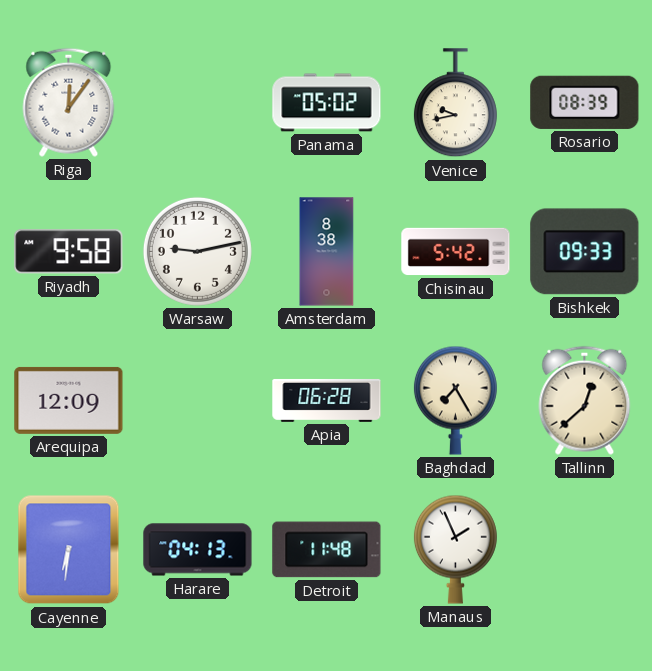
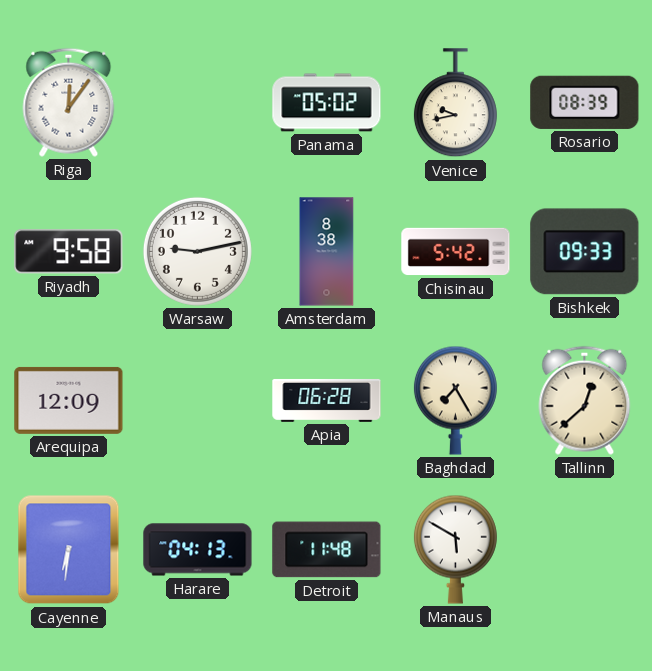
Manaus: 1:56 -> 5:50 (455, 549)
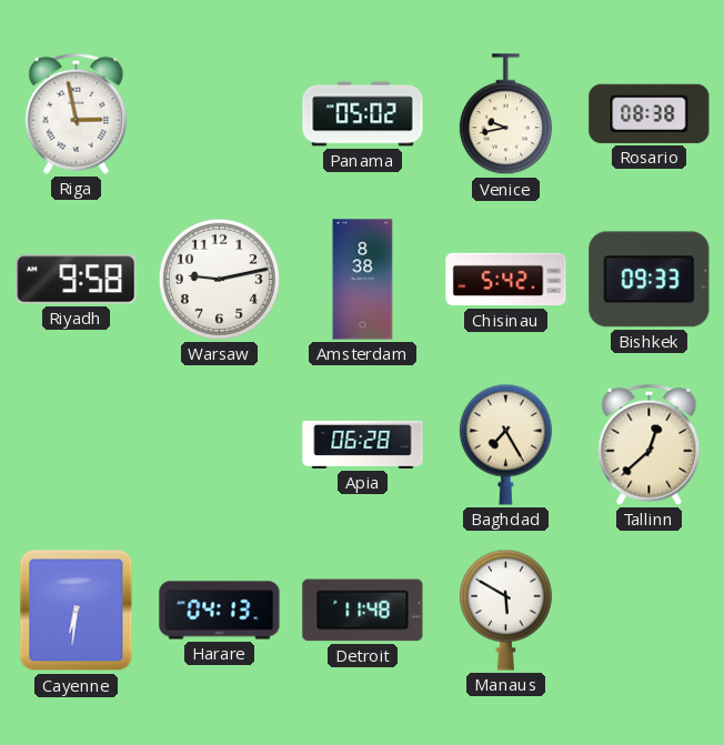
Riga: 12:06 -> 2:58 (77, 113)
Rosario: 08:39 -> 08:38 (650, 113)
Arequipa: 12:09 -> none (69, 400)
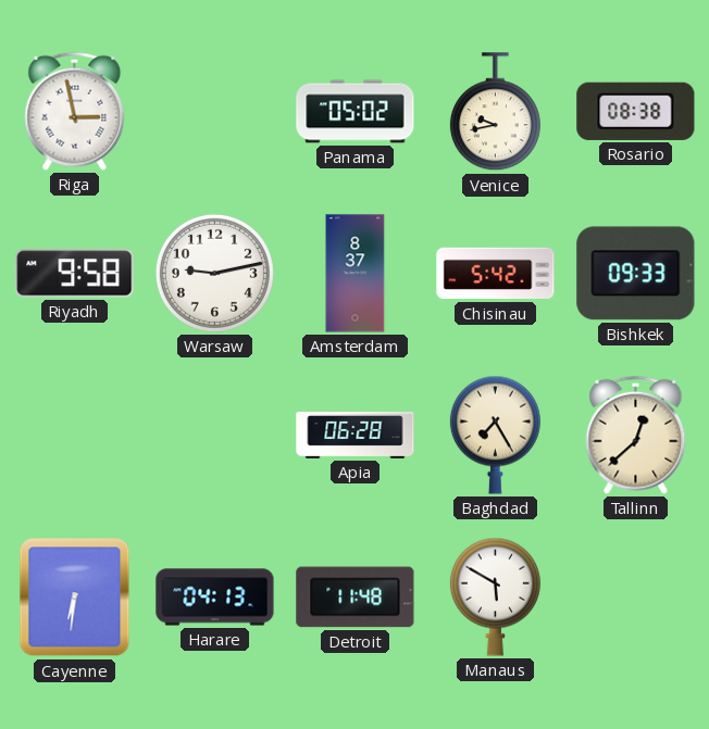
Amsterdam: 8:38 -> 8:37 (356, 274)
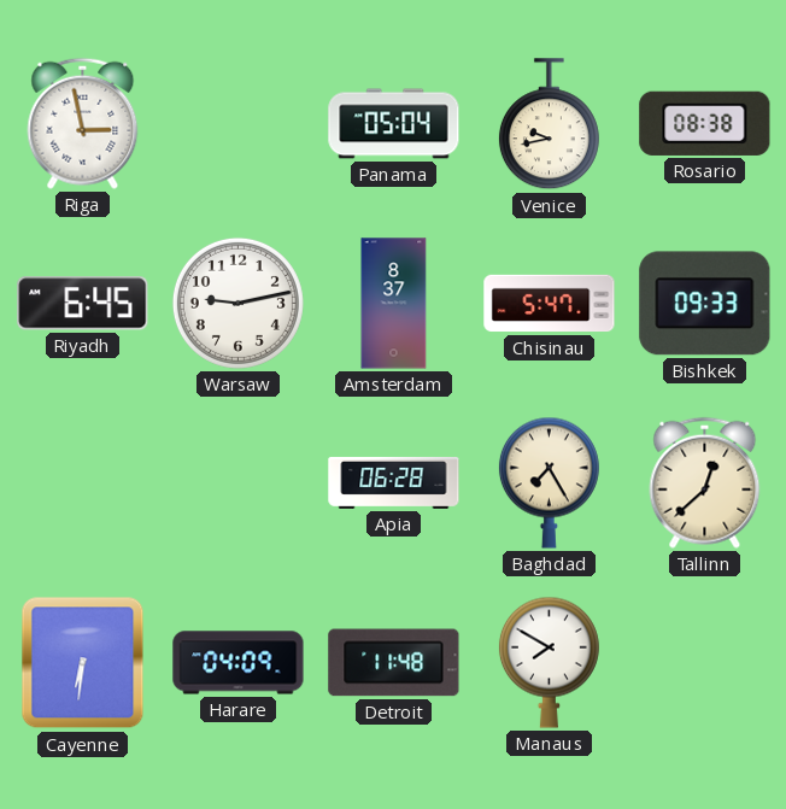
Panama: 05:02 -> 05:04 (394, 124)
Riyadh: 9:58 -> 6:45 (83, 304)
Chisinau: 5:42 -> 5:47 (550, 304)
Harare: 04:13 -> 04:09 (239, 663)
Manaus: 5:50 -> 7:50 (549, 662)
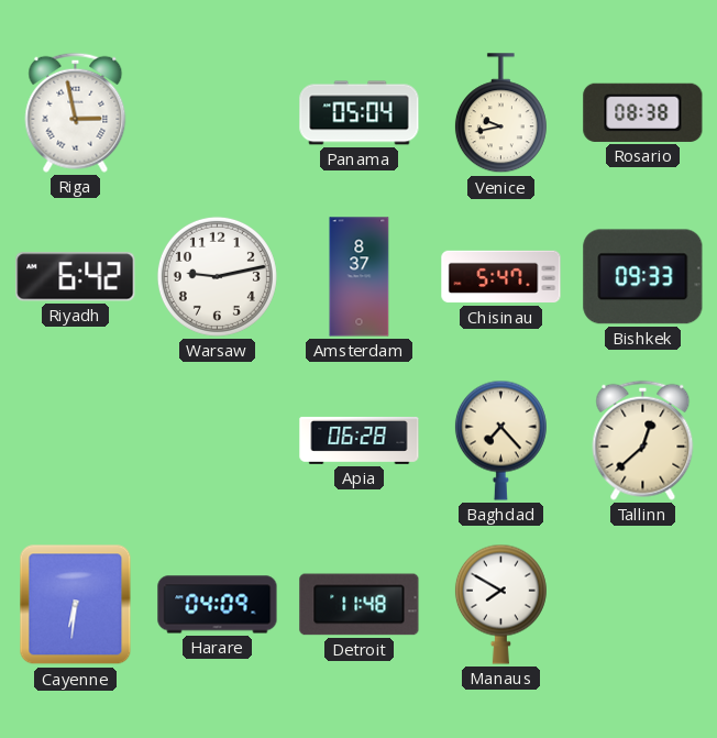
Riyadh: 6:45 -> 6:42 (76, 277)
Baghdad: 7:25 -> 7:23 (500, 440)
